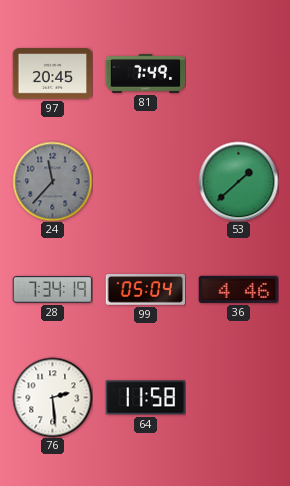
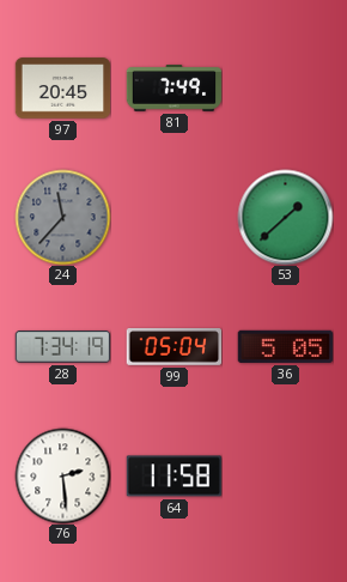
36: 4:46 -> 5:05 (285, 346)
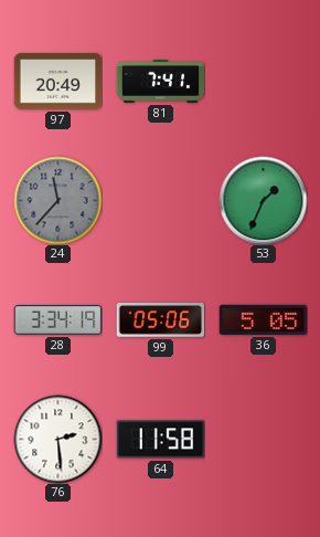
97: 20:45 -> 20:49 (57, 82)
81: 7:49 -> 7:41 (160, 82)
53: 1:38 -> 1:34 (263, 200)
28: 7:34 -> 3:34 (57, 320)
99: 05:04 -> 05:06 (160, 320)
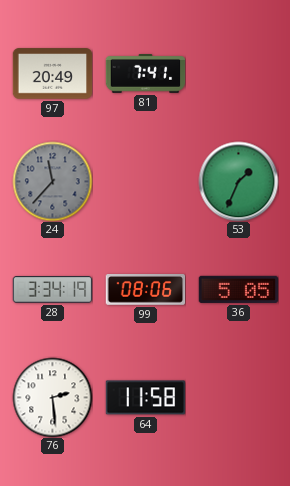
99: 05:06 -> 08:06 (145, 290)
